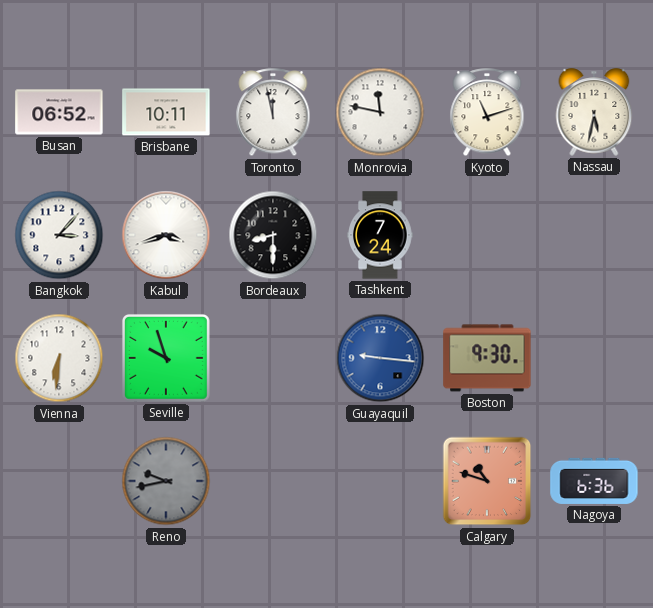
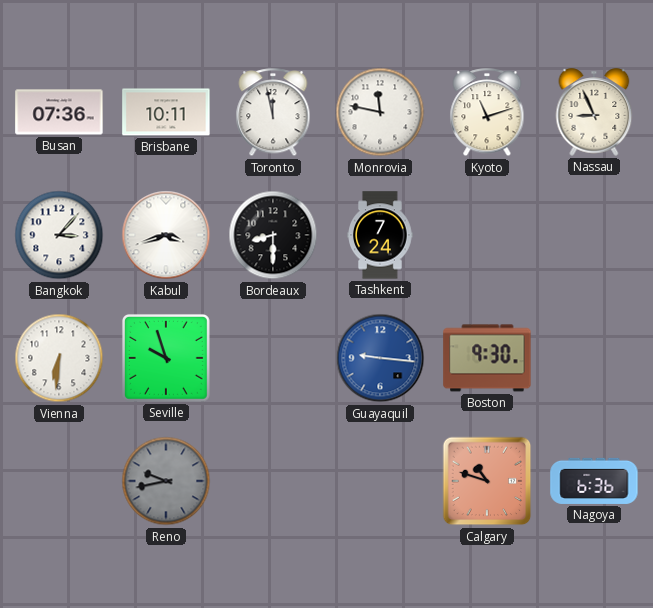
Busan: 06:52 -> 07:36 (59, 112)
Nassau: 5:32 -> 8:56 (594, 112)
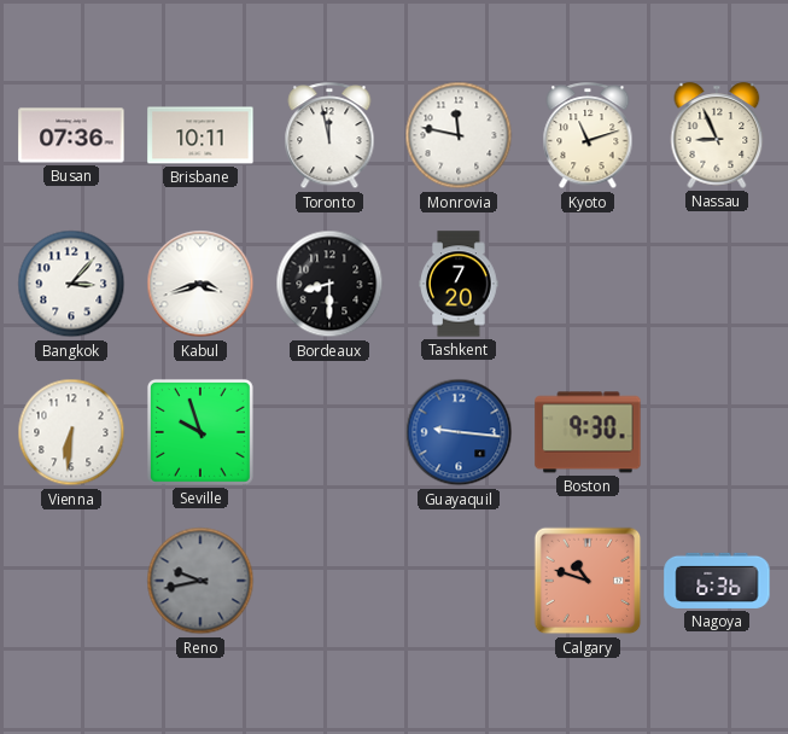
Tashkent: 7:24 -> 7:20 (459, 284)
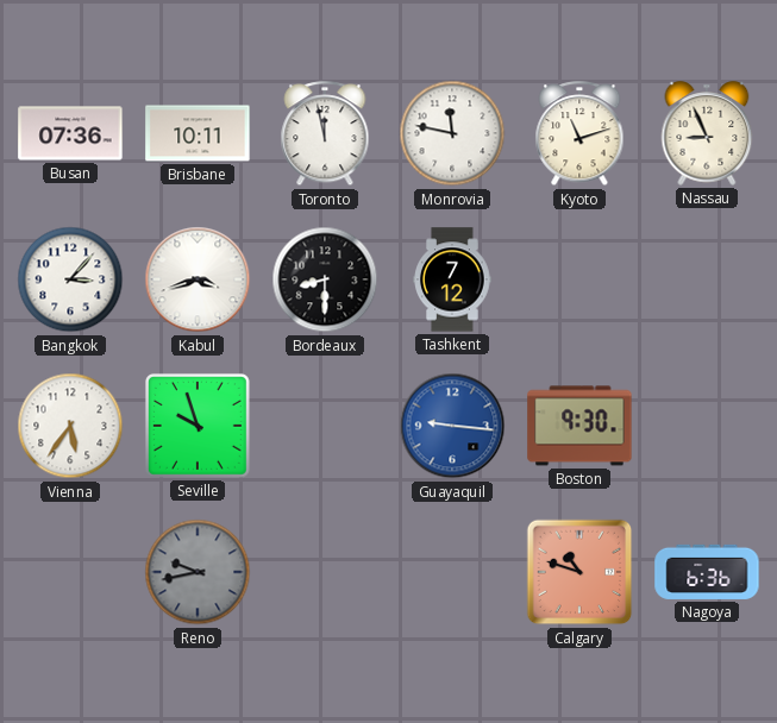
Tashkent: 7:20 -> 7:12 (452, 279)
Vienna: 6:31 -> 5:36 (70, 426)
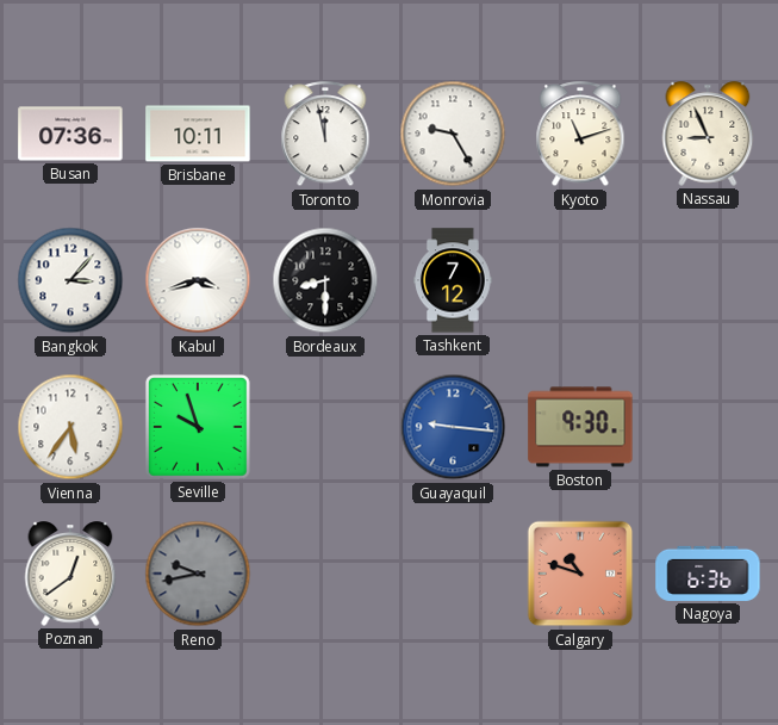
Monrovia: 11:47 -> 9:25 (453, 134)
Poznan: none -> 12:39 (70, 574)
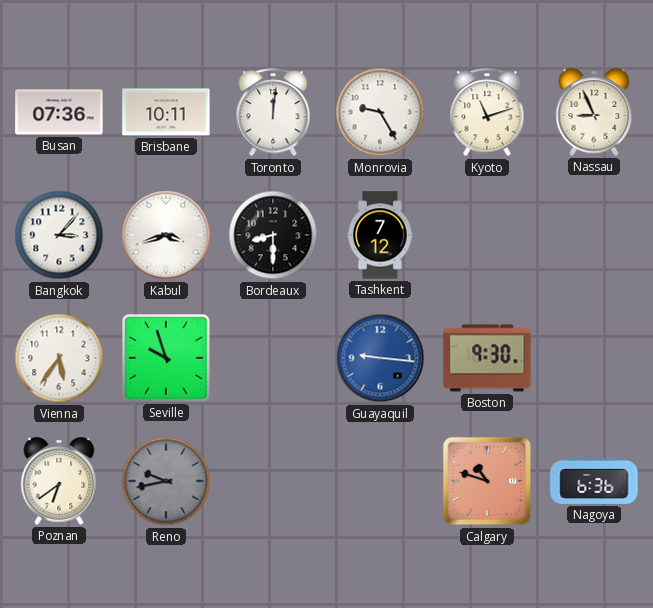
Toronto: 11:58 -> 12:01 (273, 113)
Poznan: 12:39 -> 6:39 (59, 481)
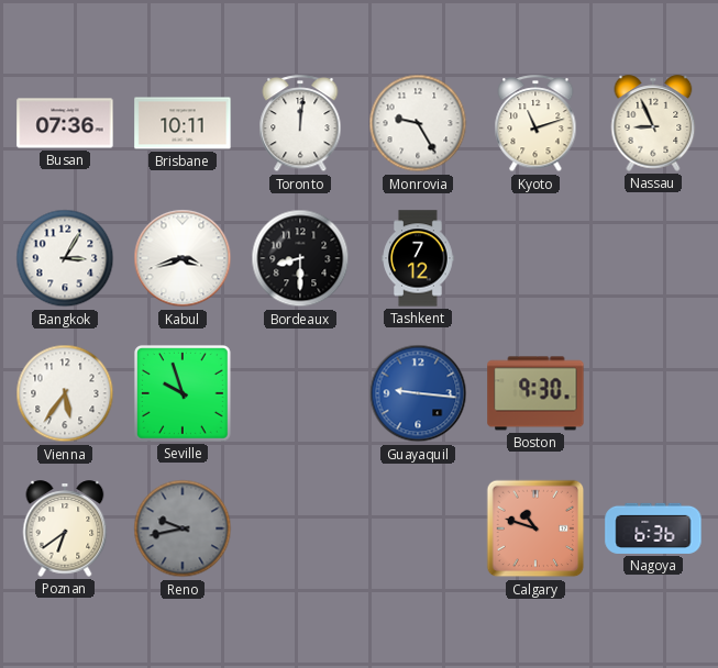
Bangkok: 3:07 -> 3:05 (65, 258)
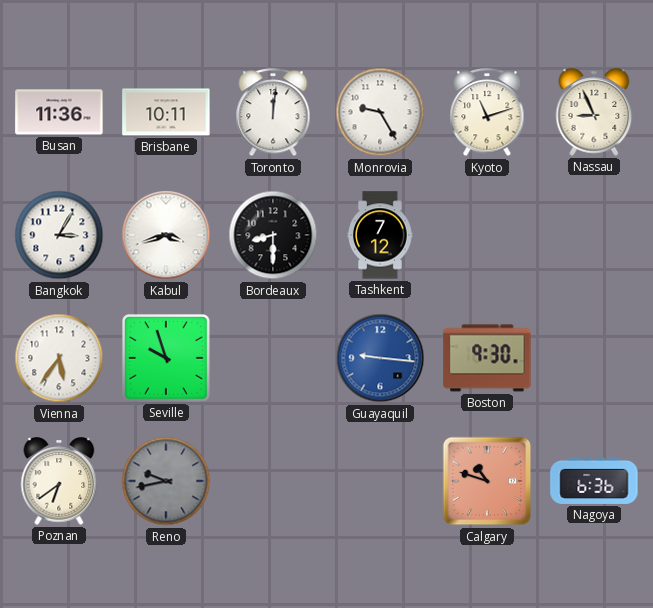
Busan: 07:36 -> 11:36 (59, 112)
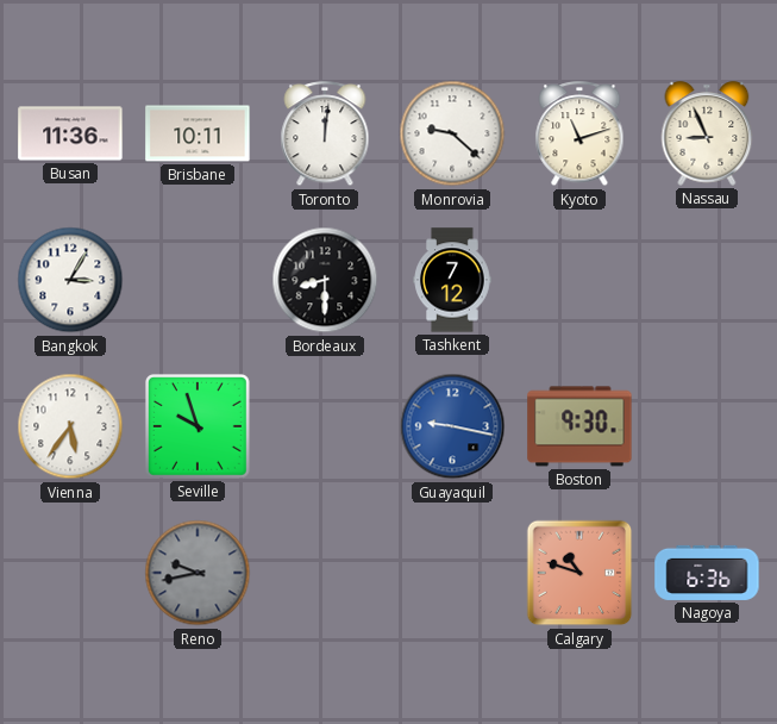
Monrovia: 9:25 -> 9:22 (452, 133)
Kabul: 3:42 -> none (166, 235)
Guayaquil: 9:16 -> 9:17 (452, 426)
Poznan: 6:39 -> none (59, 481)
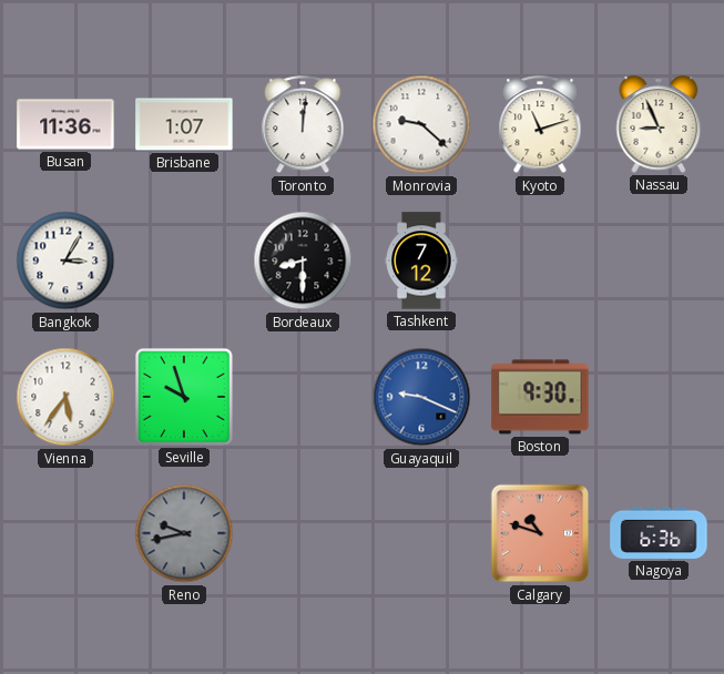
Brisbane: 10:11 -> 1:07 (184, 124)
Guayaquil: 9:17 -> 9:19 (421, 397)
